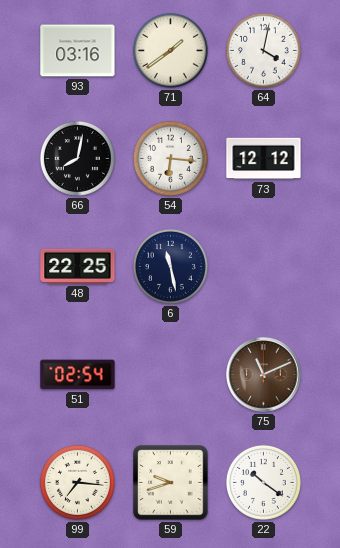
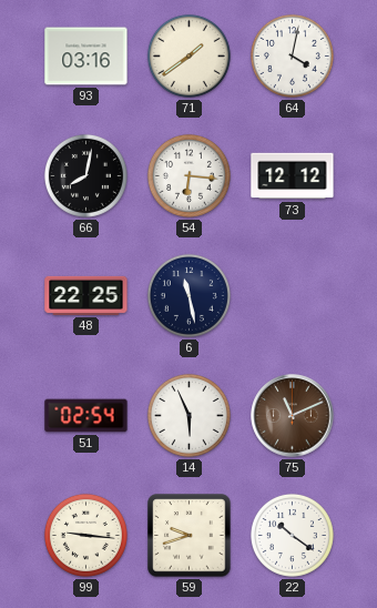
14: none -> 5:56 (188, 415)
99: 7:16 -> 9:16 (85, 535)
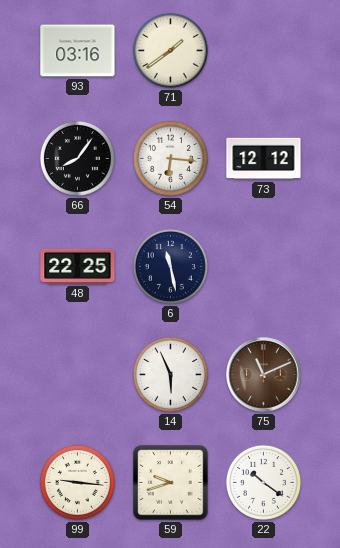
64: 4:02 -> none (292, 55)
66: 8:02 -> 8:06 (77, 158)
51: 02:54 -> none (86, 416)
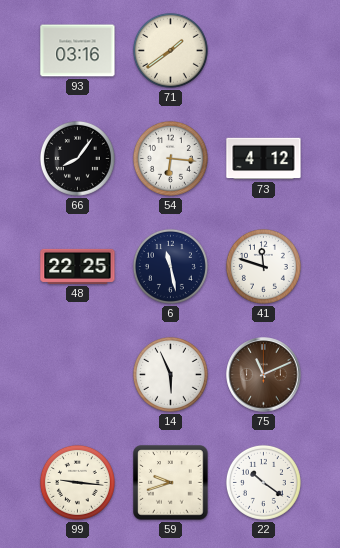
73: 12:12 -> 4:12 (264, 159)
41: none -> 11:48 (263, 266)
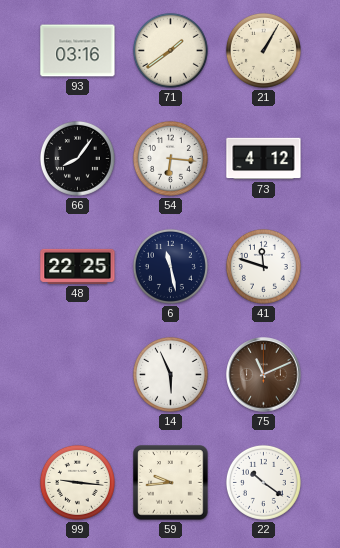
21: none -> 1:05 (263, 50)
59: 9:42 -> 9:44 (171, 483)
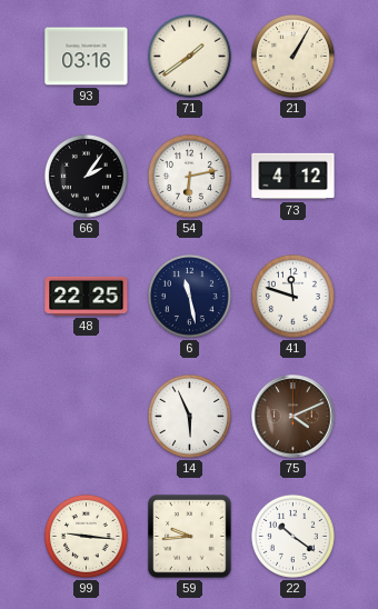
66: 8:06 -> 2:06 (86, 176)
54: 6:16 -> 6:13 (189, 176)
75: 11:11 -> 4:11 (294, 417)
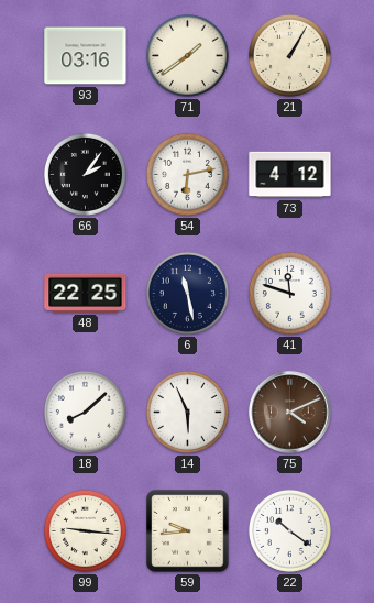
18: none -> 8:08 (85, 412)
